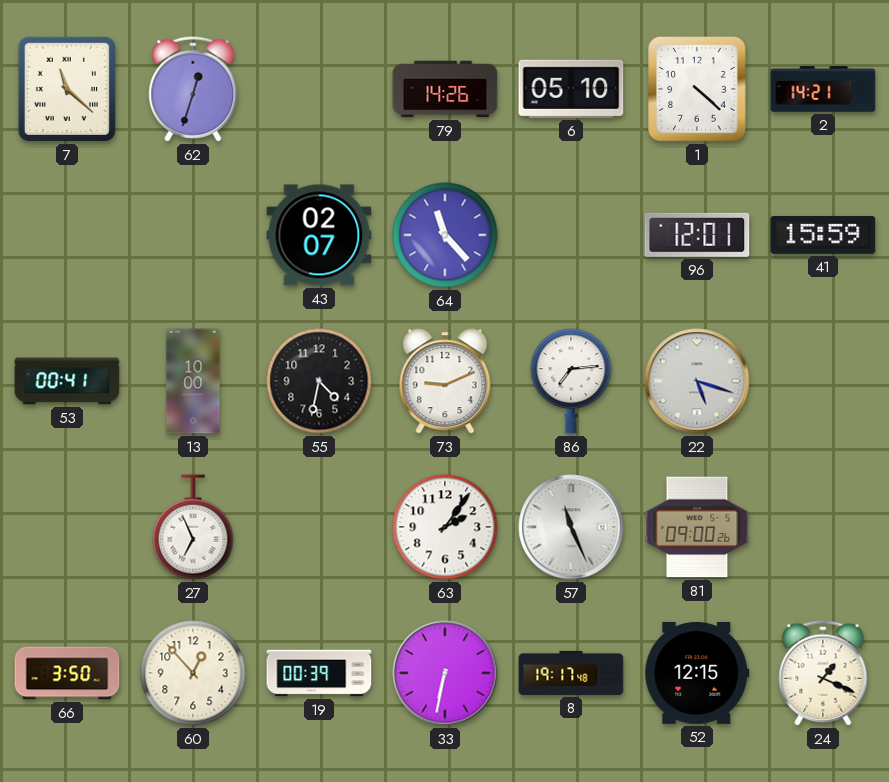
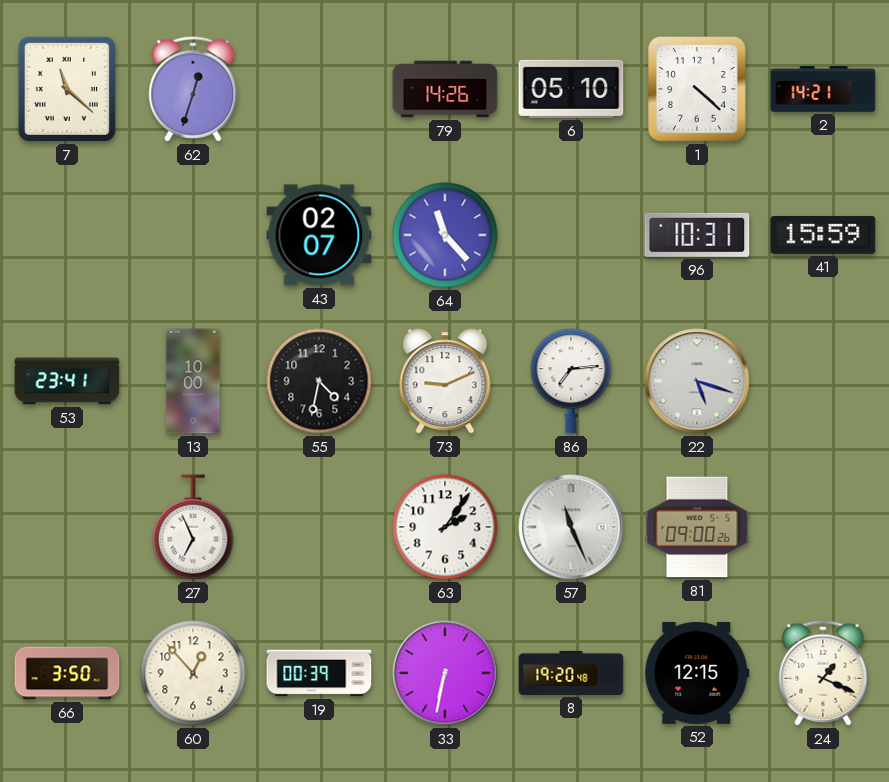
96: 12:01 -> 10:31 (697, 235)
53: 00:41 -> 23:41 (67, 381)
8: 19:17 -> 19:20 (571, 673)
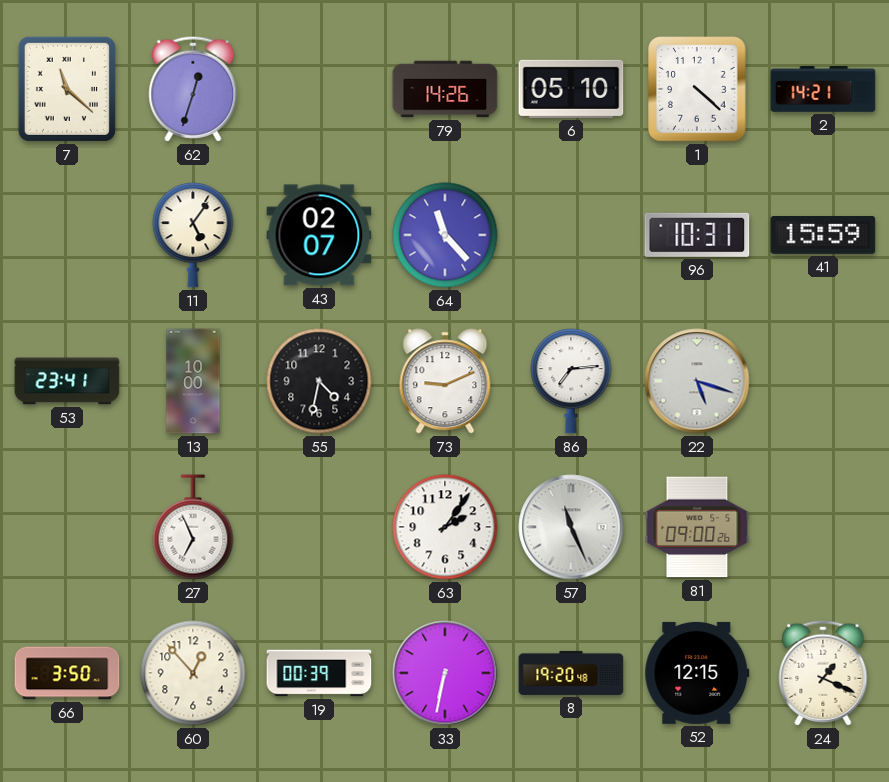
11: none -> 5:06 (193, 235)
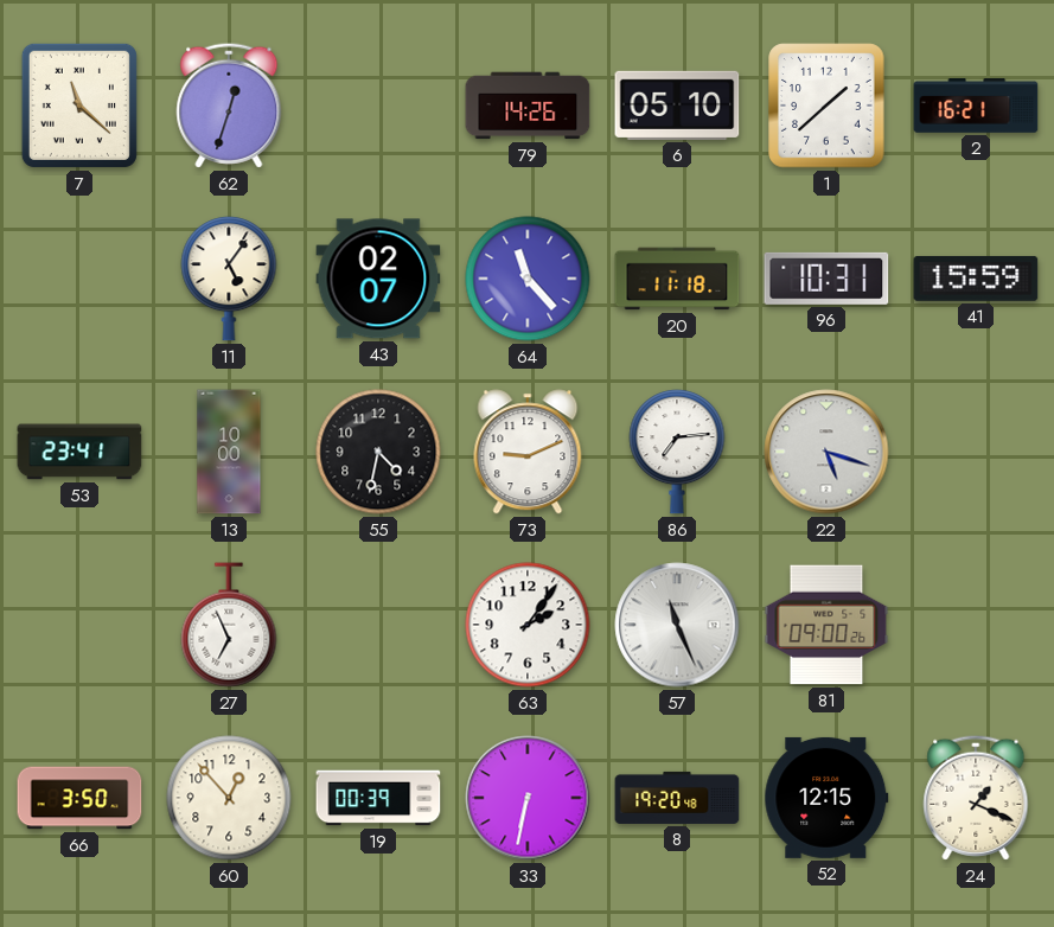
1: 4:22 -> 1:38 (826, 106)
2: 14:21 -> 16:21 (976, 106)
20: none -> 11:18 (677, 279)
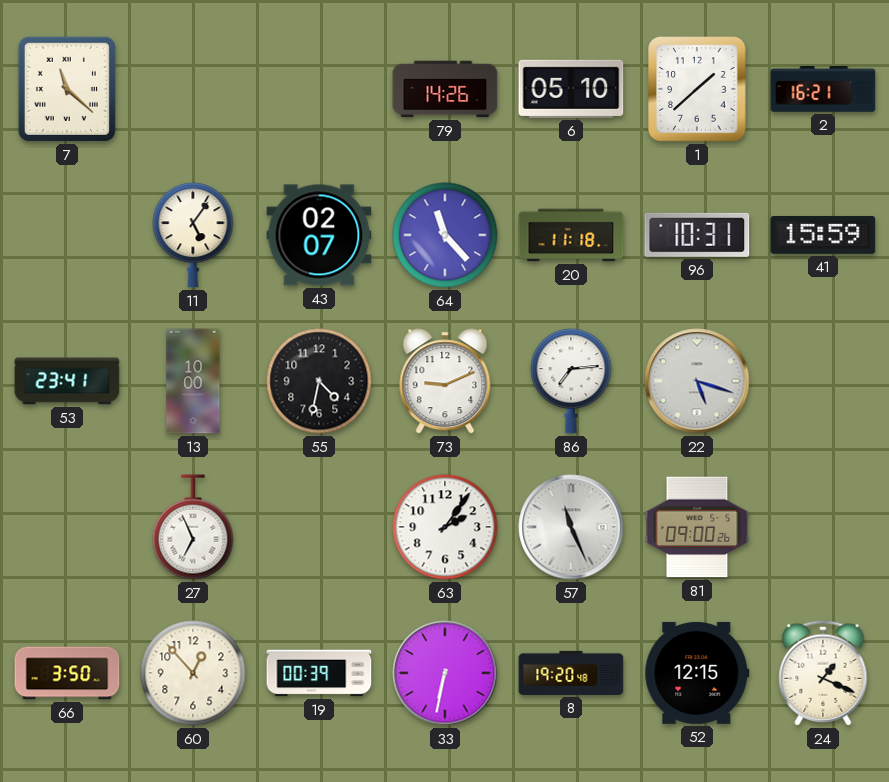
62: 12:33 -> none (229, 106)
